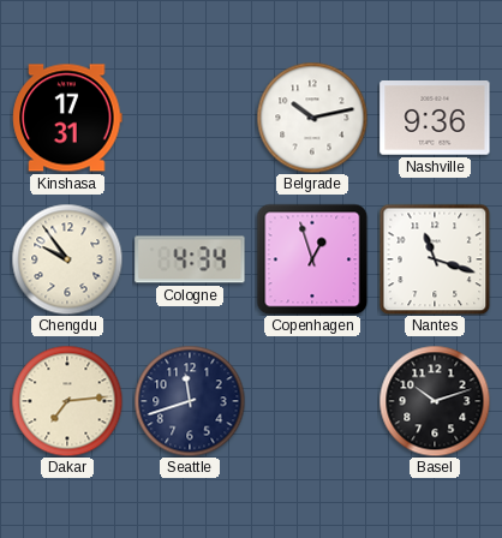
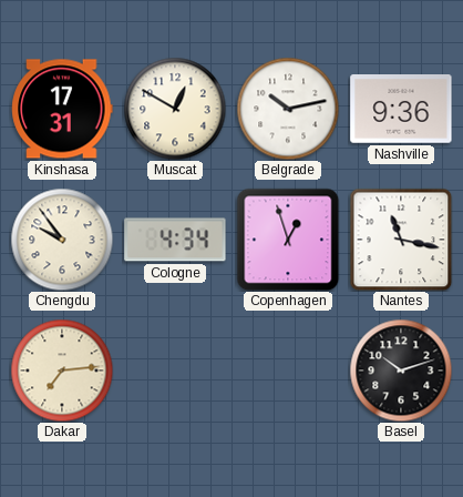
Muscat: none -> 12:50 (175, 109)
Nantes: 11:18 -> 11:17 (401, 240)
Seattle: 11:42 -> none (190, 401)
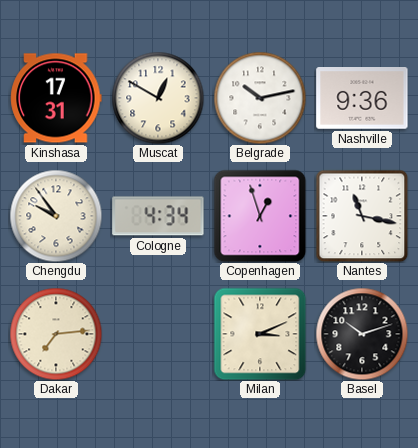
Milan: none -> 3:11 (260, 334)
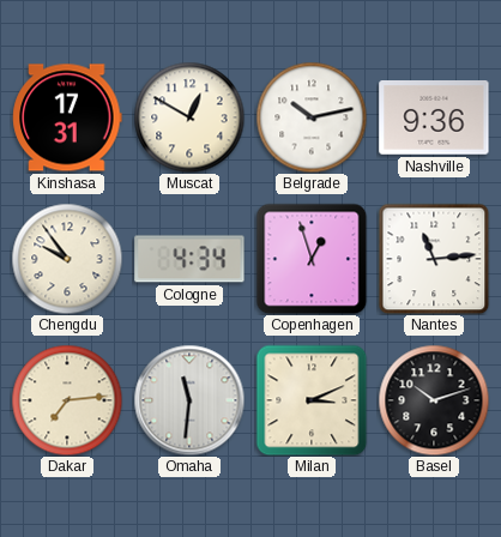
Nantes: 11:17 -> 11:14 (434, 259)
Omaha: none -> 11:31 (189, 400)
